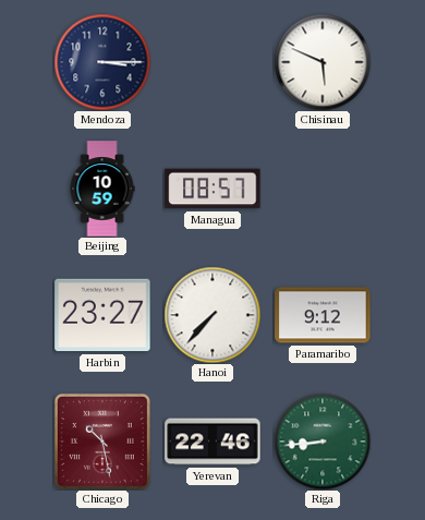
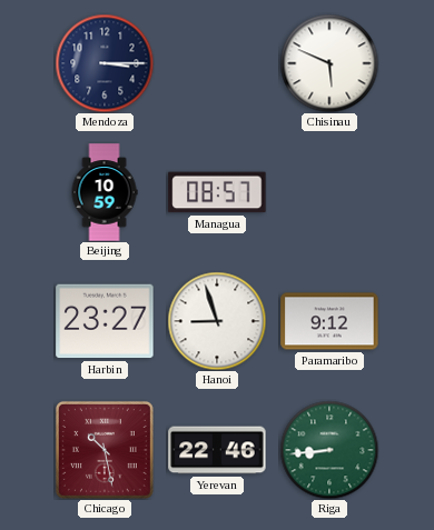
Hanoi: 7:37 -> 8:57 (217, 321)
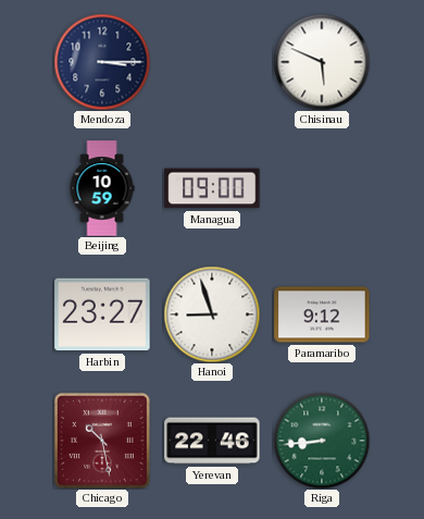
Managua: 08:57 -> 09:00 (212, 188)
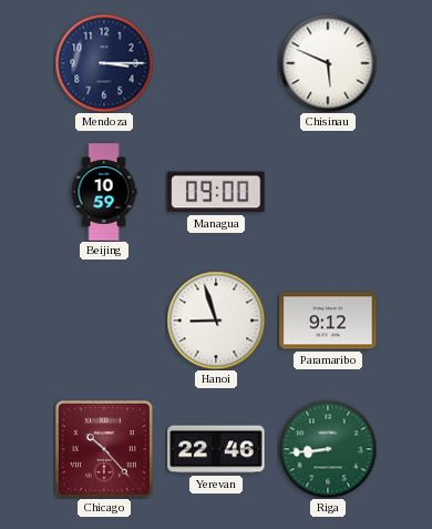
Harbin: 23:27 -> none (102, 314)
Chicago: 10:28 -> 10:23 (104, 449)
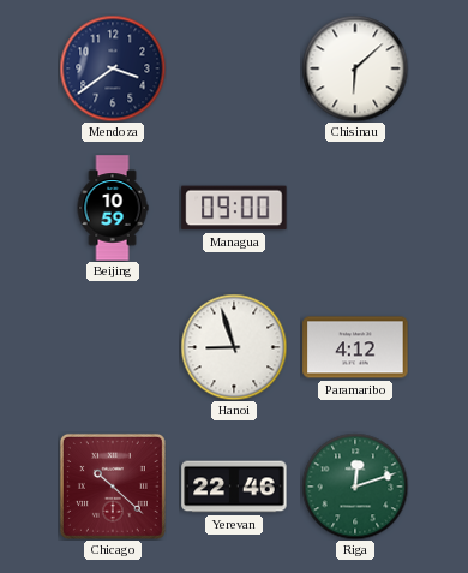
Mendoza: 3:15 -> 3:39 (113, 68)
Chisinau: 5:49 -> 6:08 (355, 68)
Paramaribo: 9:12 -> 4:12 (355, 347)
Chicago: 10:23 -> 10:22 (113, 487)
Riga: 8:44 -> 12:12 (355, 487)
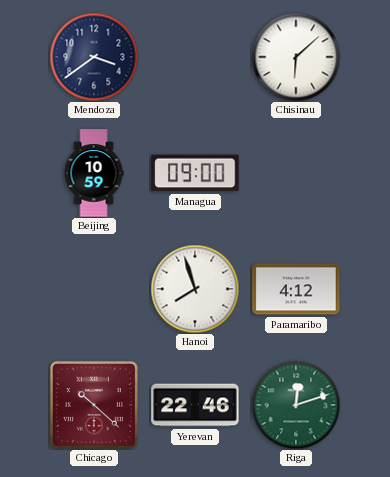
Hanoi: 8:57 -> 7:57 (195, 289)
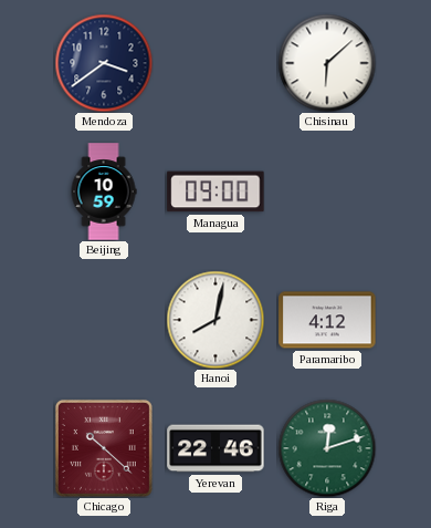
Hanoi: 7:57 -> 8:02 (215, 320)
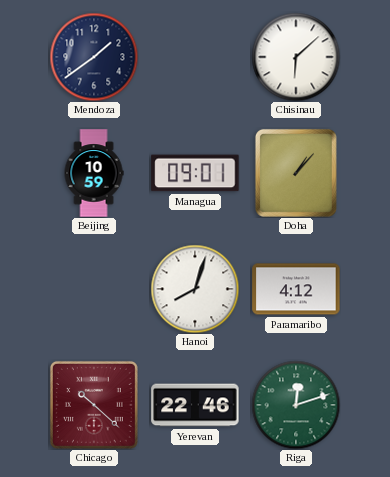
Mendoza: 3:39 -> 1:39 (94, 57)
Managua: 09:00 -> 09:01 (195, 173)
Doha: none -> 1:07 (296, 173)
Hanoi: 8:02 -> 8:03 (195, 289)
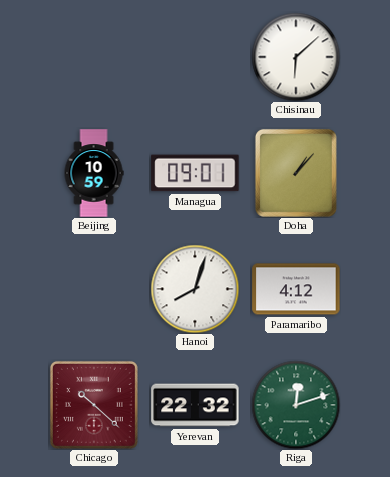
Mendoza: 1:39 -> none (94, 57)
Yerevan: 22:46 -> 22:32 (195, 405)
